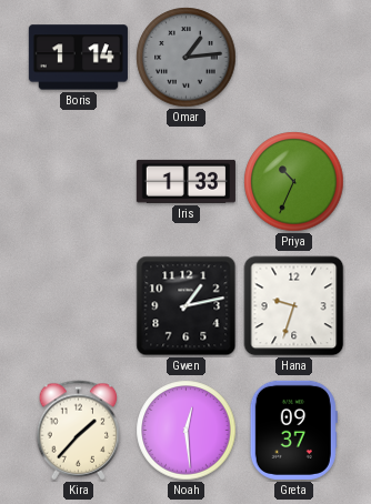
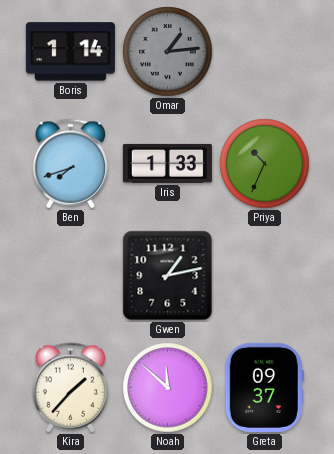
Ben: none -> 7:42 (71, 164)
Hana: 9:33 -> none (294, 306)
Noah: 12:29 -> 11:52 (168, 388)
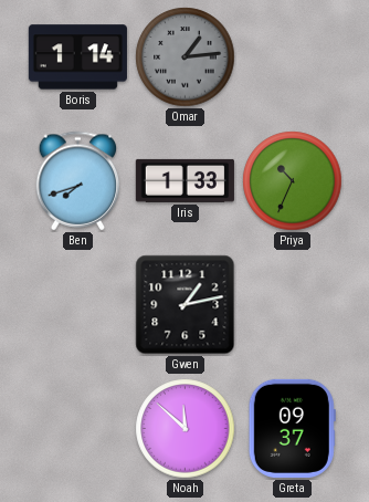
Kira: 1:37 -> none (71, 388)
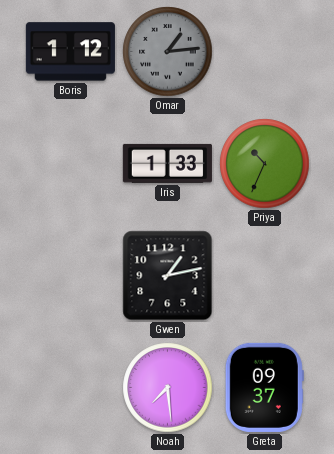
Boris: 1:14 -> 1:12 (70, 52)
Ben: 7:42 -> none (78, 181)
Noah: 11:52 -> 7:29 (168, 388)
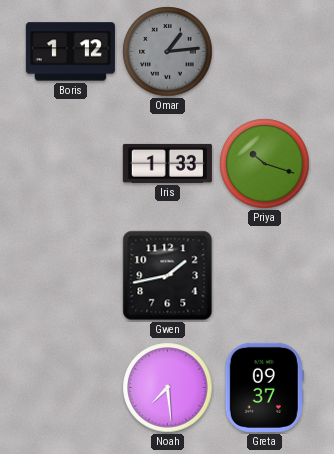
Priya: 10:34 -> 10:18 (265, 164)
Gwen: 1:13 -> 1:43 (168, 276)
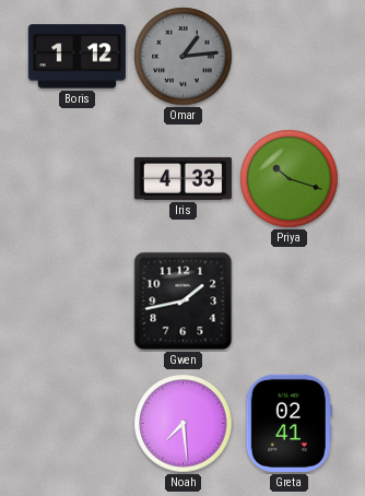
Iris: 1:33 -> 4:33 (182, 178)
Greta: 09:37 -> 02:41 (289, 423)
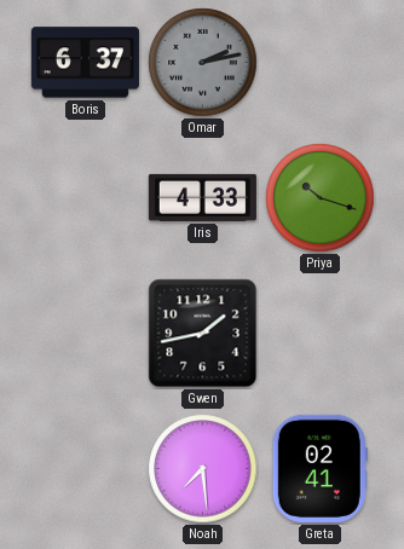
Boris: 1:12 -> 6:37 (85, 63)
Omar: 1:14 -> 2:13 (203, 63)
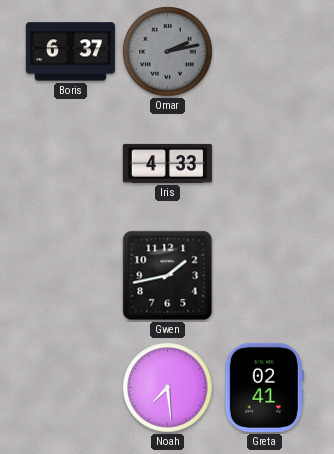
Priya: 10:18 -> none (321, 198)
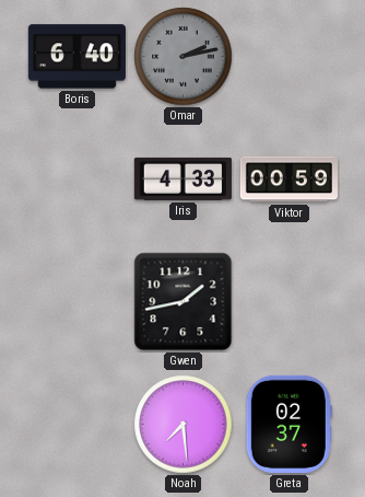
Boris: 6:37 -> 6:40 (76, 57)
Viktor: none -> 00:59 (289, 180)
Greta: 02:41 -> 02:37 (289, 424)
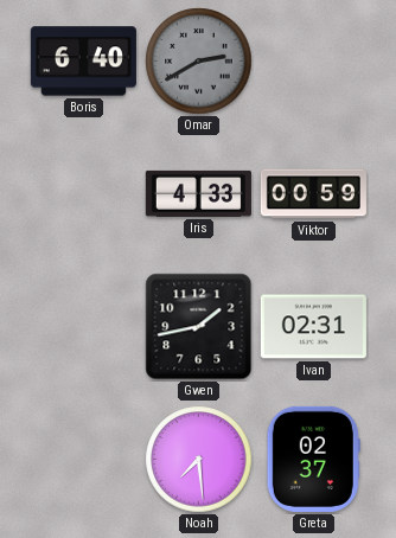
Omar: 2:13 -> 2:40 (199, 62)
Ivan: none -> 02:31 (313, 327)
